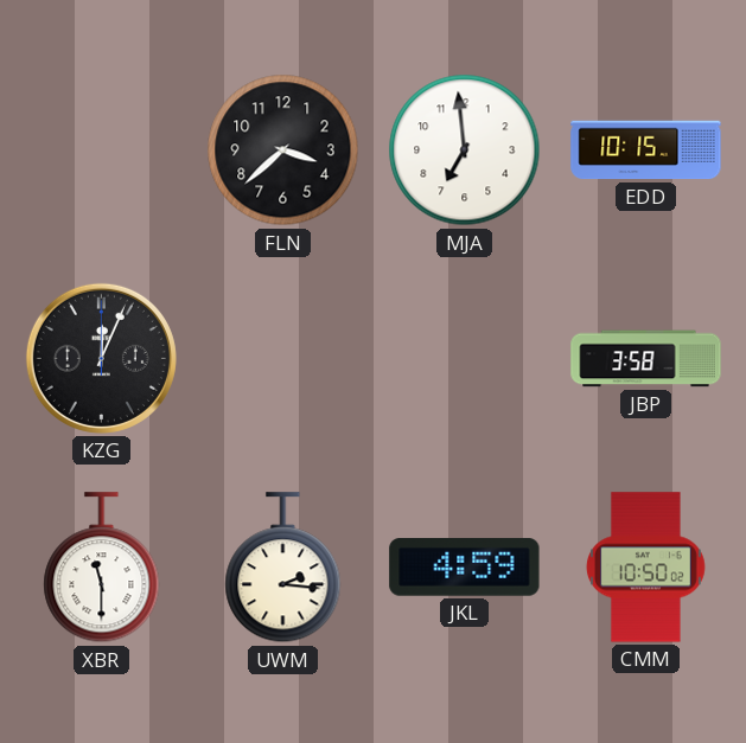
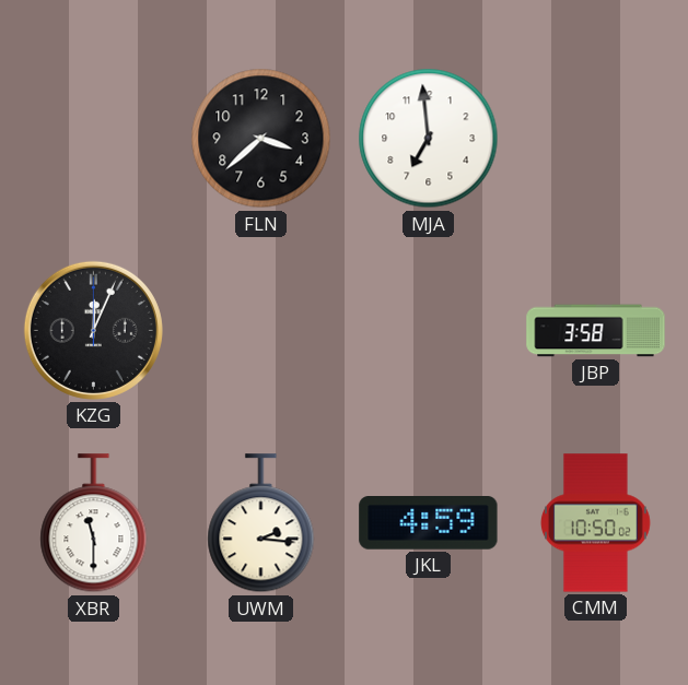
EDD: 10:15 -> none (646, 150)
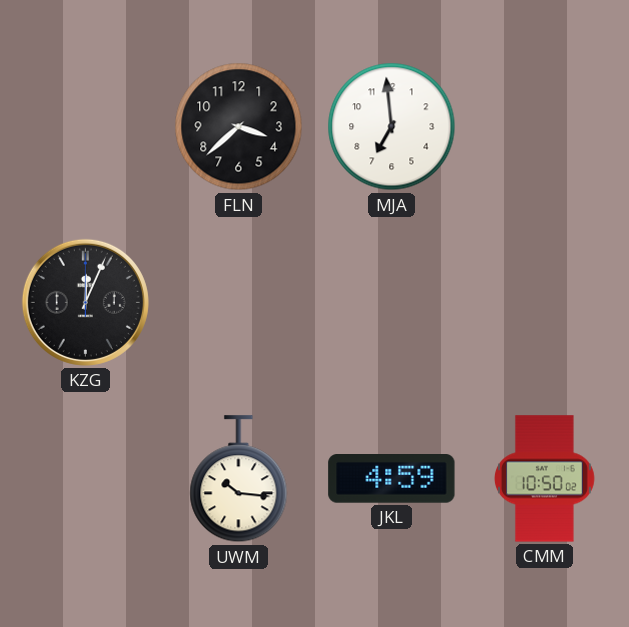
JBP: 3:58 -> none (596, 331)
XBR: 11:30 -> none (94, 523)
UWM: 2:16 -> 10:16 (239, 479)
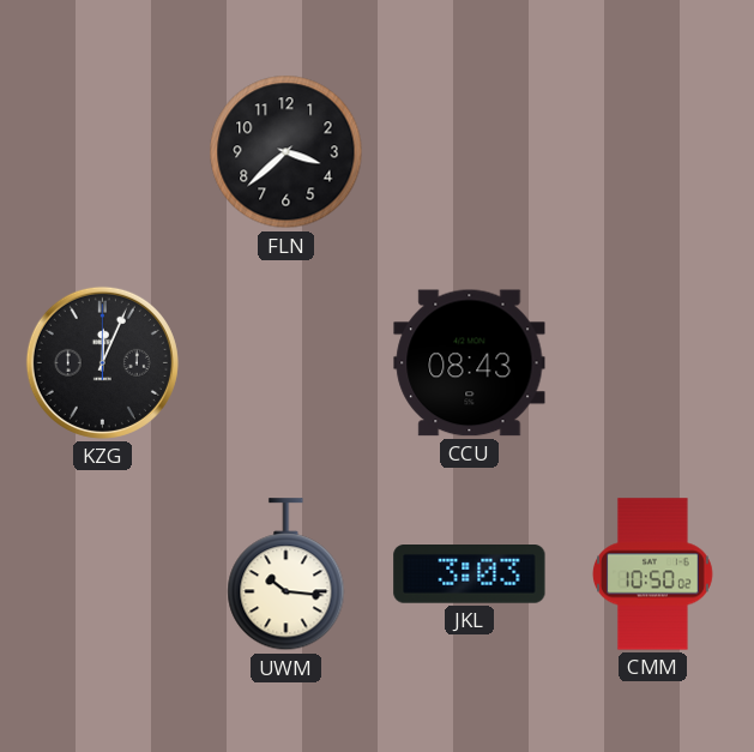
MJA: 6:59 -> none (392, 127)
CCU: none -> 08:43 (470, 363)
JKL: 4:59 -> 3:03 (470, 574)
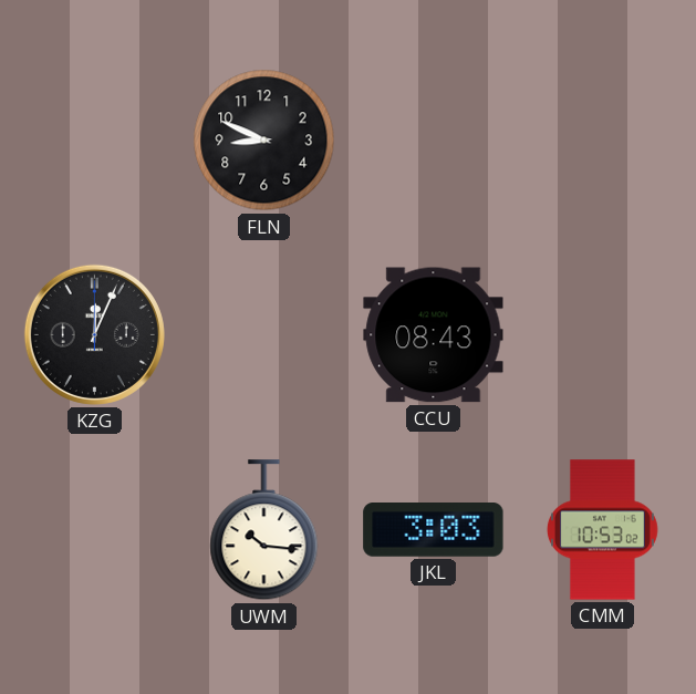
FLN: 3:38 -> 8:49 (264, 141)
CMM: 10:50 -> 10:53 (602, 530)
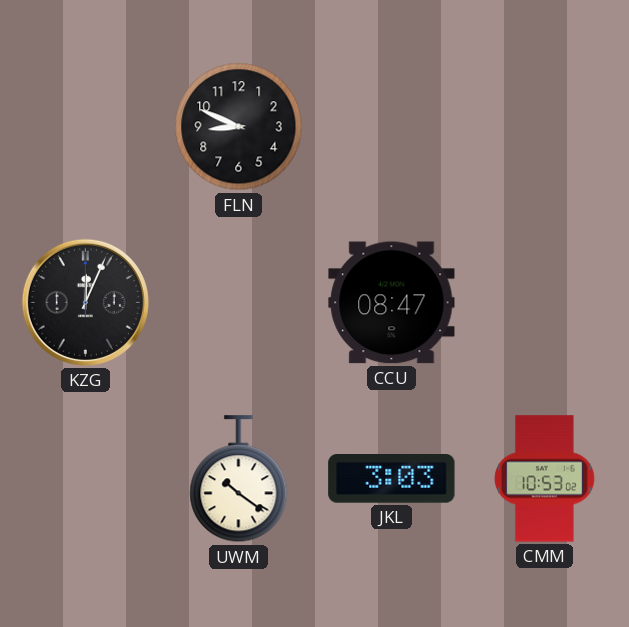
CCU: 08:43 -> 08:47 (392, 303)
UWM: 10:16 -> 10:21 (239, 479)
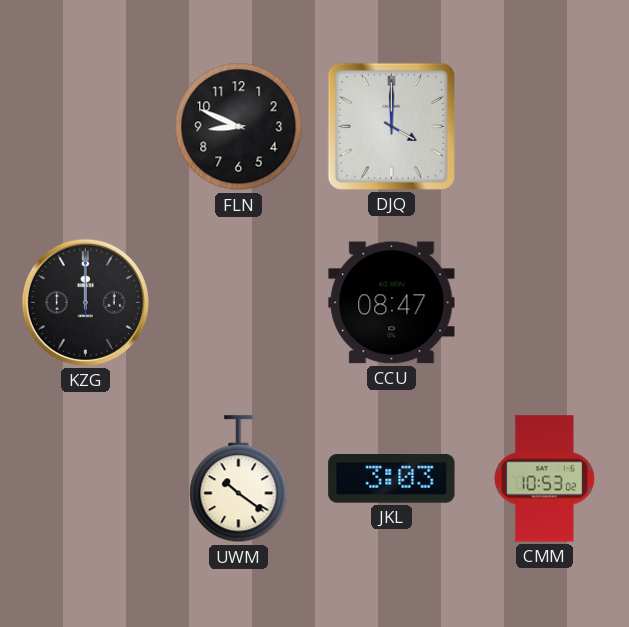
DJQ: none -> 4:00 (391, 126)
KZG: 12:04 -> 12:00 (85, 302)
